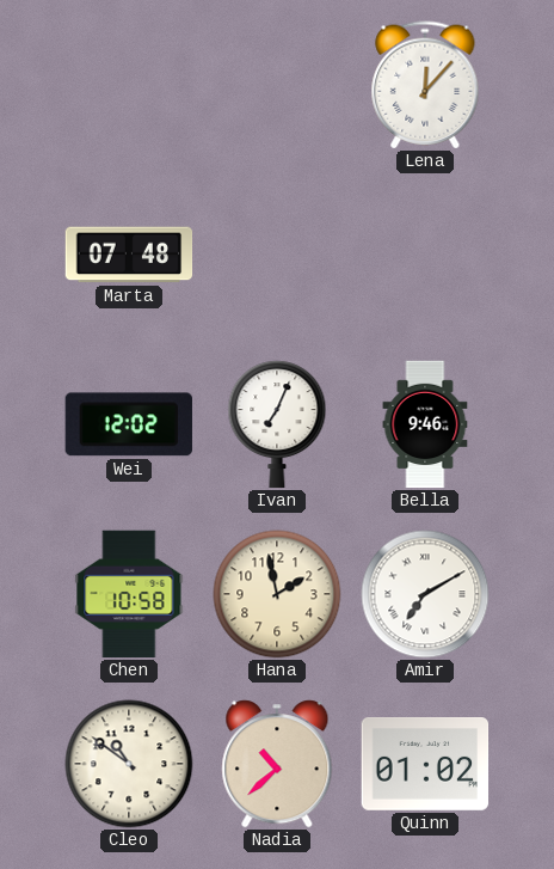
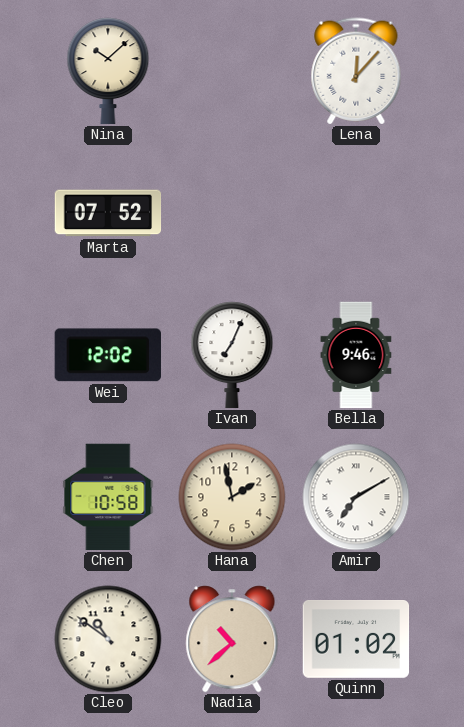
Nina: none -> 10:08 (108, 71)
Marta: 07:48 -> 07:52 (108, 213)
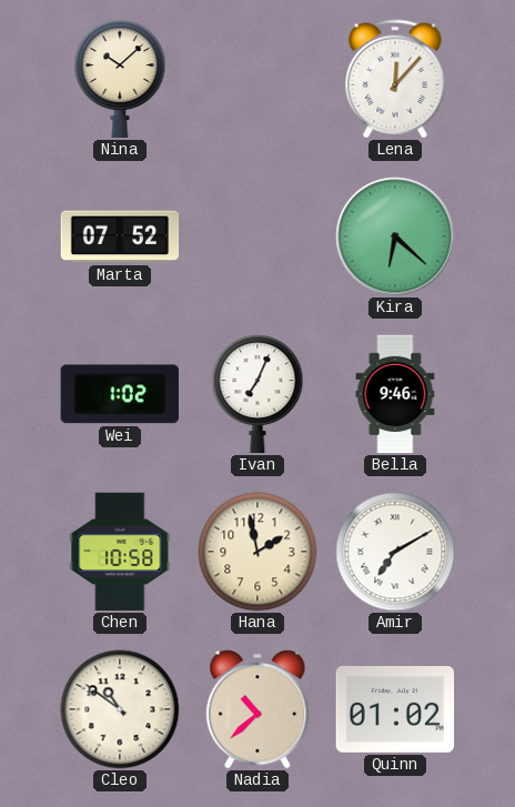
Kira: none -> 6:22 (395, 236)
Wei: 12:02 -> 1:02 (120, 394)
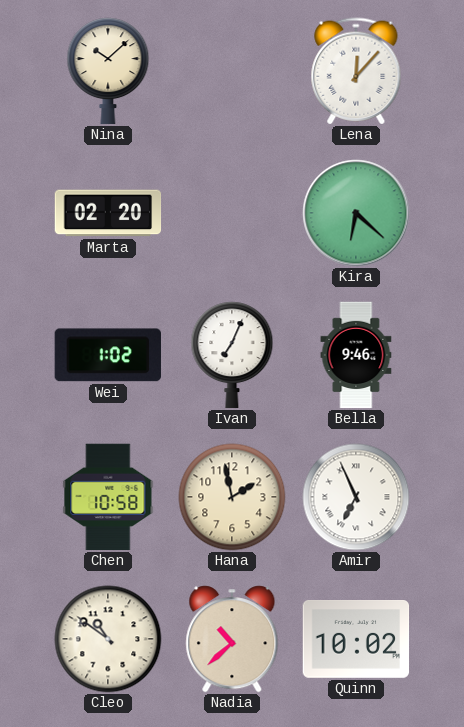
Marta: 07:52 -> 02:20 (108, 213)
Amir: 7:10 -> 6:56 (356, 497)
Quinn: 01:02 -> 10:02 (356, 640)
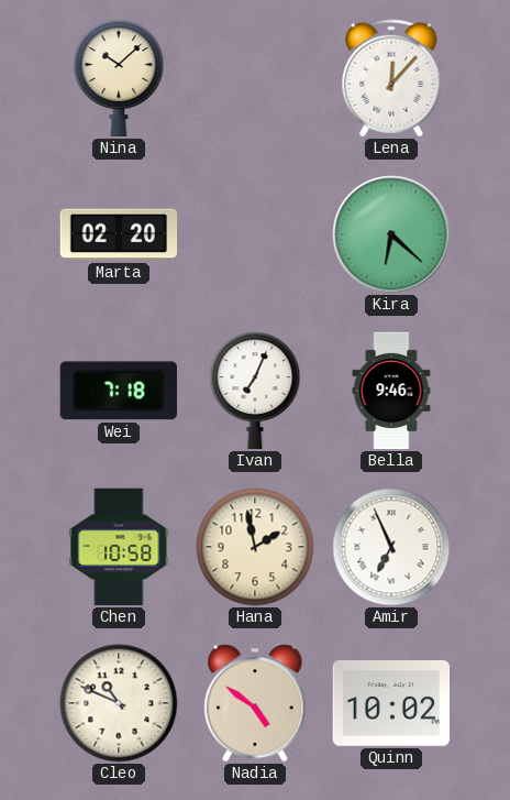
Wei: 1:02 -> 7:18 (119, 391)
Cleo: 10:51 -> 10:49 (119, 703)
Nadia: 10:38 -> 4:51 (255, 703)
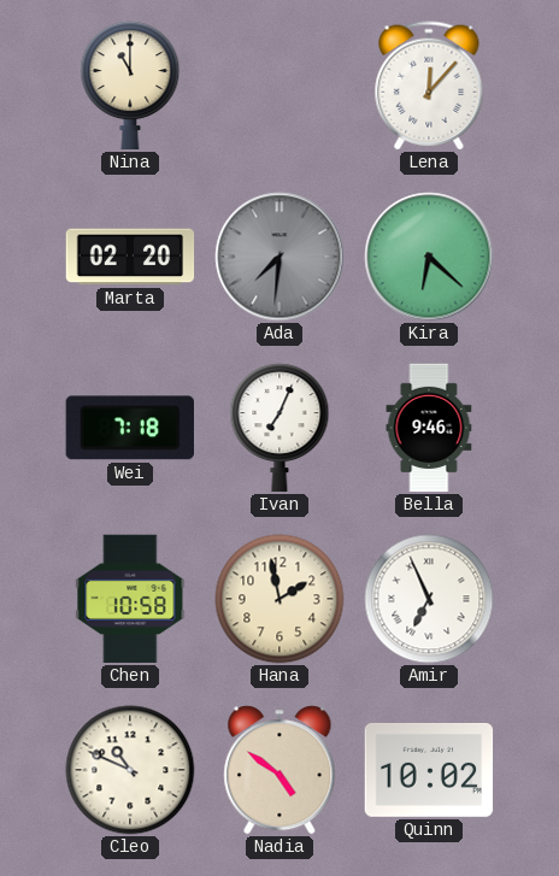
Nina: 10:08 -> 11:00 (130, 86)
Ada: none -> 7:31 (279, 257)
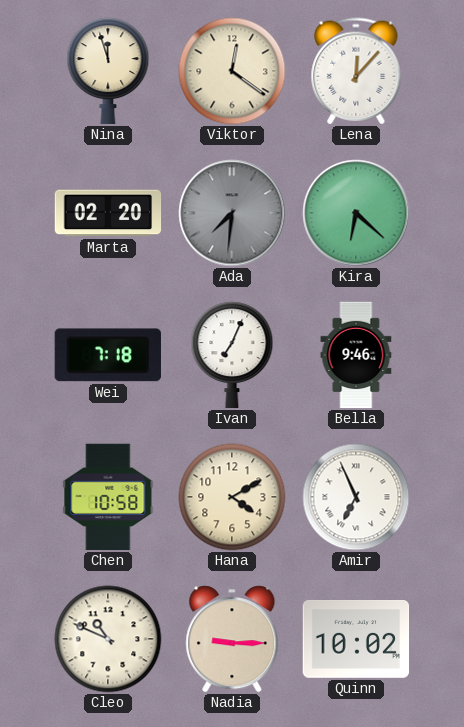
Nina: 11:00 -> 11:57 (108, 71)
Viktor: none -> 12:21 (232, 71)
Hana: 1:58 -> 4:10 (232, 497)
Nadia: 4:51 -> 9:15 (232, 639)
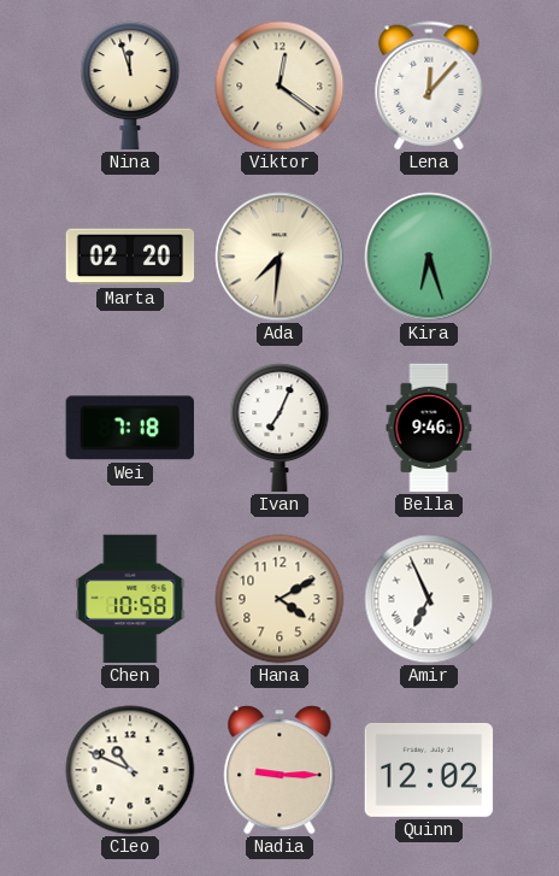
Ada dial: grey -> cream (279, 257)
Kira: 6:22 -> 6:27 (429, 257)
Quinn: 10:02 -> 12:02 (429, 771)
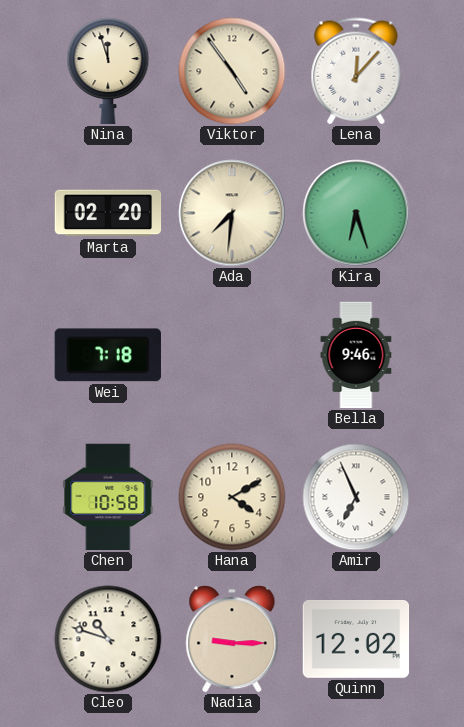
Viktor: 12:21 -> 4:54 (232, 71)
Ivan: 7:04 -> none (279, 428)
Cleo: 10:49 -> 10:48 (108, 639)
